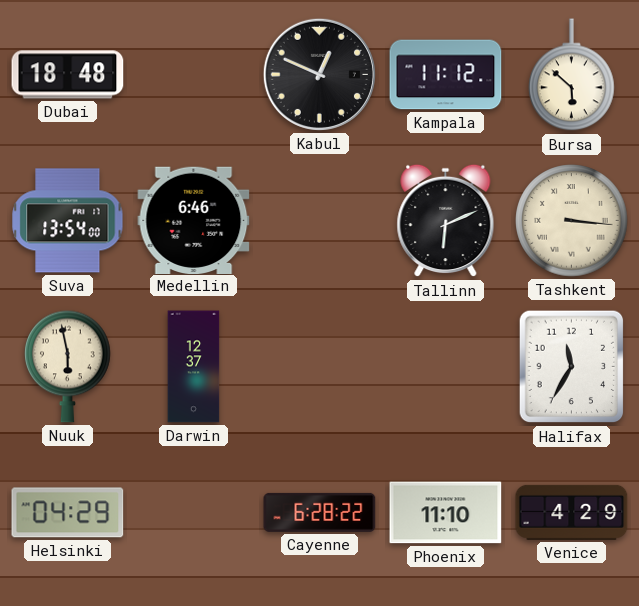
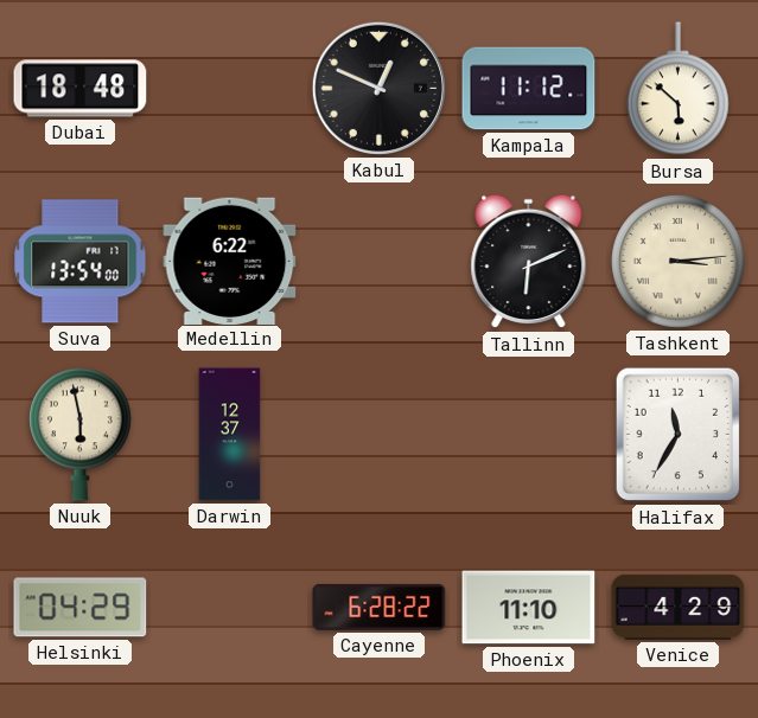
Medellin: 6:46 -> 6:22 (230, 261)
Tashkent: 3:16 -> 3:14 (679, 262)
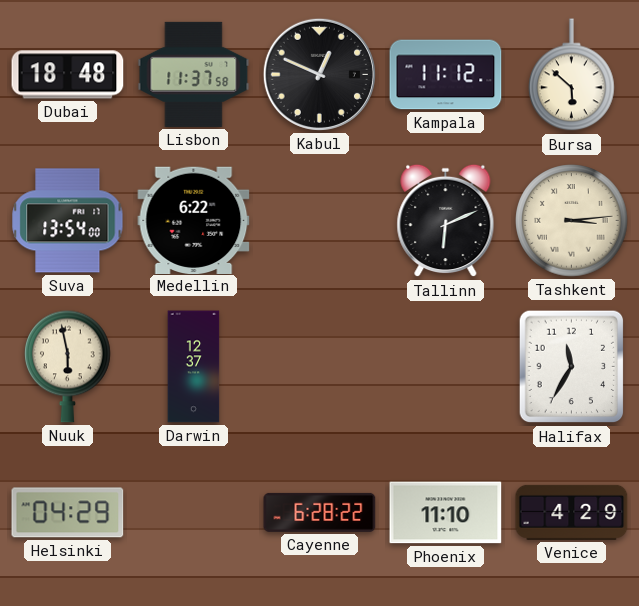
Lisbon: none -> 11:37 (194, 74)
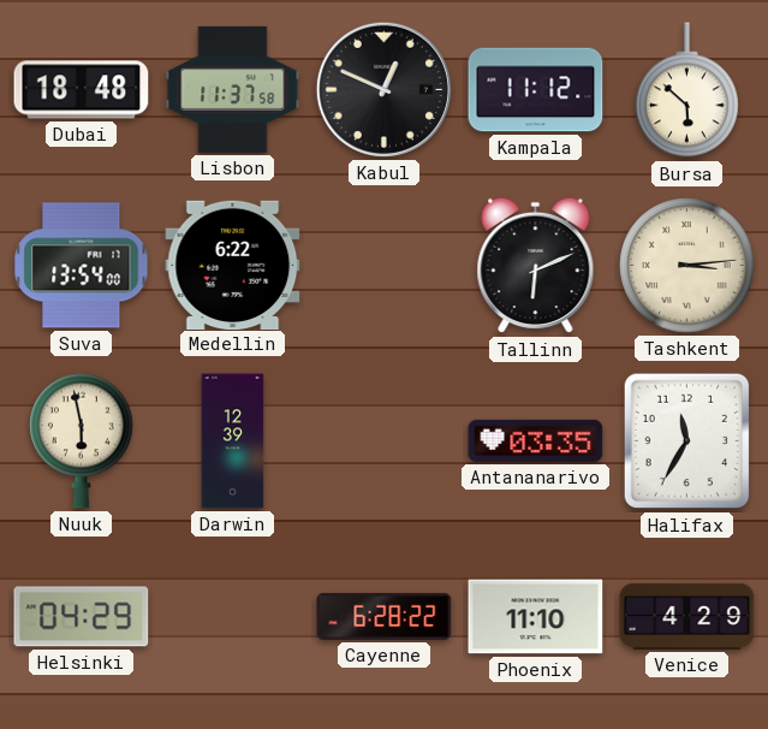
Darwin: 12:37 -> 12:39 (233, 441)
Antananarivo: none -> 03:35 (536, 440)
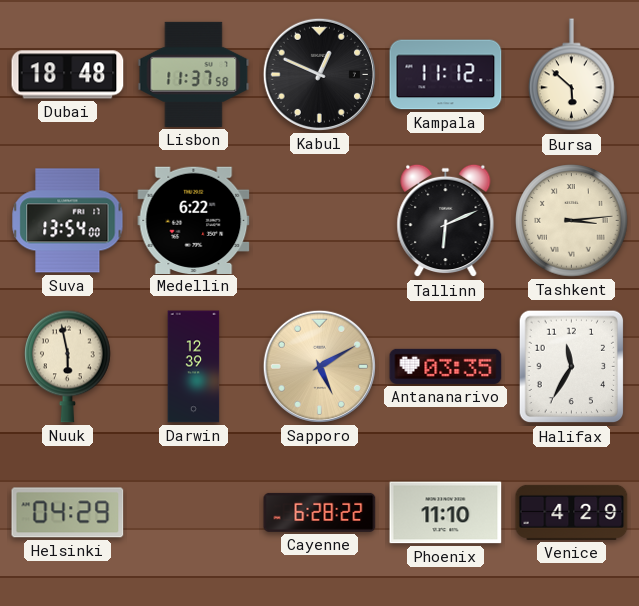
Sapporo: none -> 5:10 (319, 366)
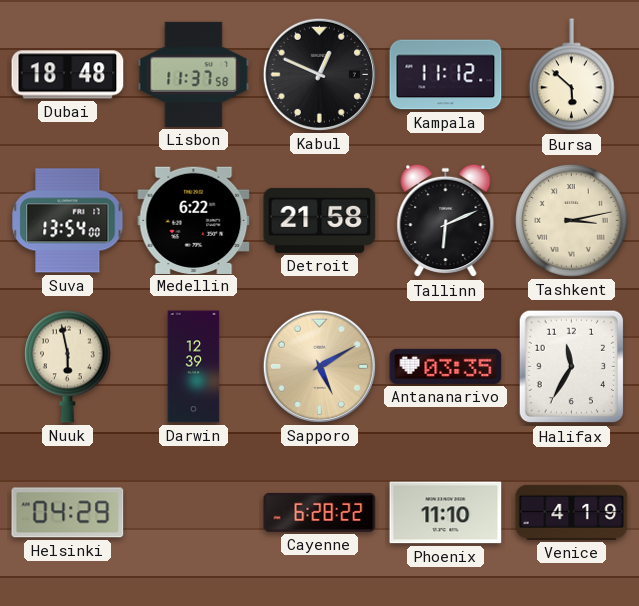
Detroit: none -> 21:58 (320, 220)
Tashkent: 3:14 -> 3:13 (572, 221)
Venice: 4:29 -> 4:19 (572, 512)
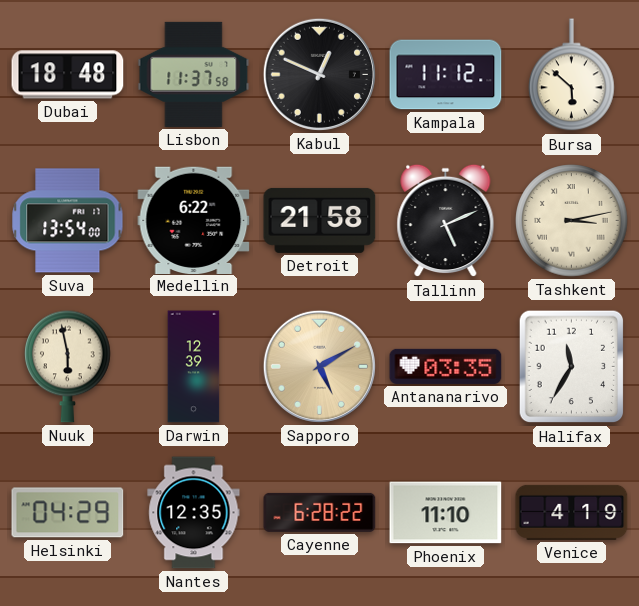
Tallinn: 6:11 -> 5:11 (446, 221)
Nantes: none -> 12:35 (194, 513)
